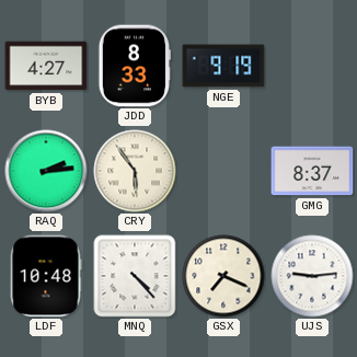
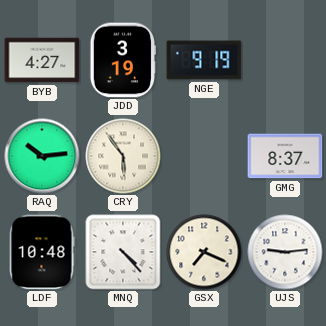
JDD: 8:33 -> 3:19 (123, 60)
RAQ: 2:14 -> 10:14 (42, 156)
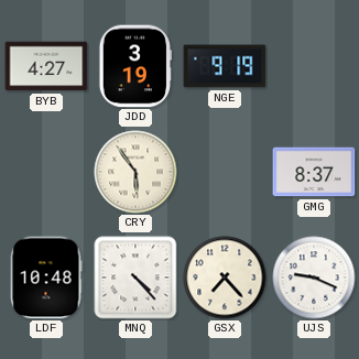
RAQ: 10:14 -> none (42, 156)
GSX: 7:19 -> 7:23 (225, 278)
UJS: 9:14 -> 9:19 (314, 278)
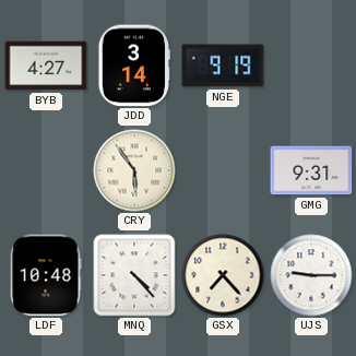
JDD: 3:19 -> 3:14 (134, 66)
GMG: 8:37 -> 9:31 (311, 170)
UJS: 9:19 -> 9:15 (311, 275)
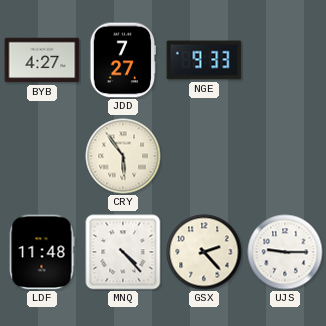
JDD: 3:14 -> 7:27 (123, 60)
NGE: 9:19 -> 9:33 (204, 60)
GMG: 9:31 -> none (311, 170)
LDF: 10:48 -> 11:48 (42, 252)
GSX: 7:23 -> 2:23 (204, 252)
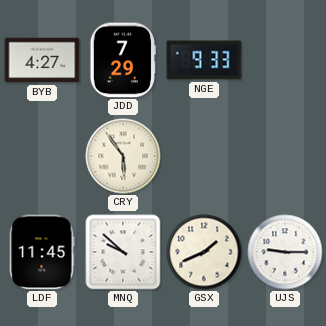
JDD: 7:27 -> 7:29 (123, 60)
LDF: 11:48 -> 11:45 (42, 252)
MNQ: 4:23 -> 9:52 (123, 252)
GSX: 2:23 -> 1:41 (204, 252)
